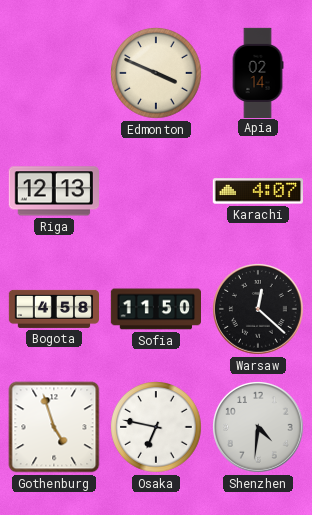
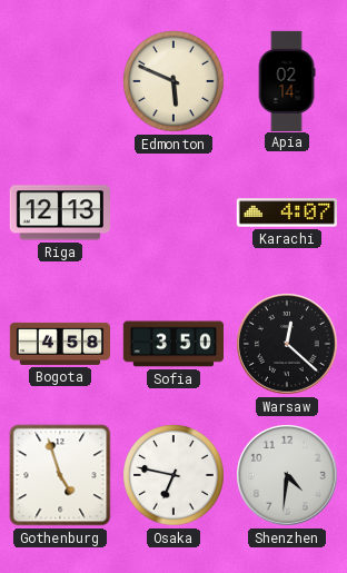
Edmonton: 3:49 -> 5:49 (175, 82)
Sofia: 11:50 -> 3:50 (172, 344)
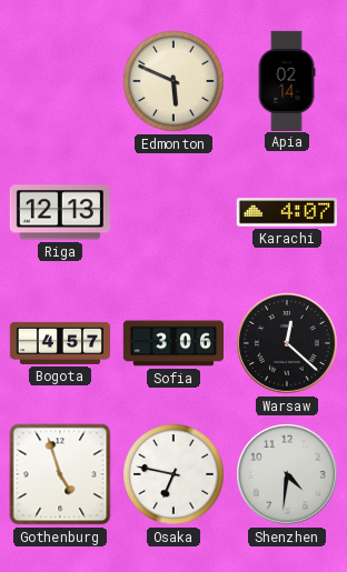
Bogota: 4:58 -> 4:57 (59, 343)
Sofia: 3:50 -> 3:06 (172, 343)
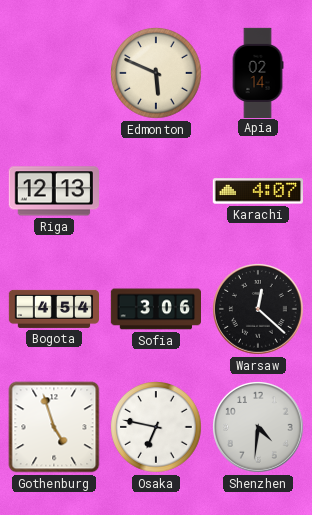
Bogota: 4:57 -> 4:54 (53, 309)
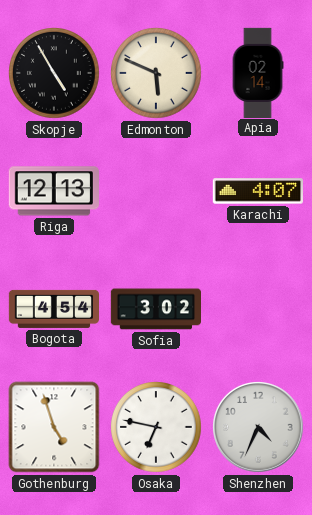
Skopje: none -> 4:55 (55, 74)
Sofia: 3:06 -> 3:02 (155, 309)
Warsaw: 12:22 -> none (259, 310)
Shenzhen: 4:31 -> 4:34 (259, 428)
